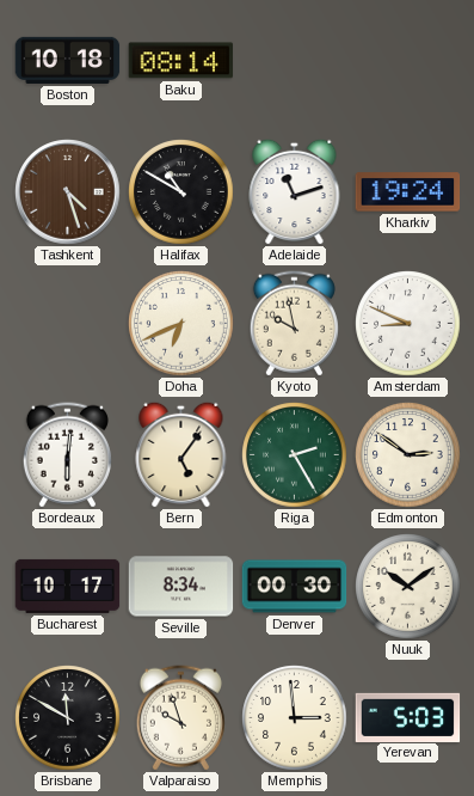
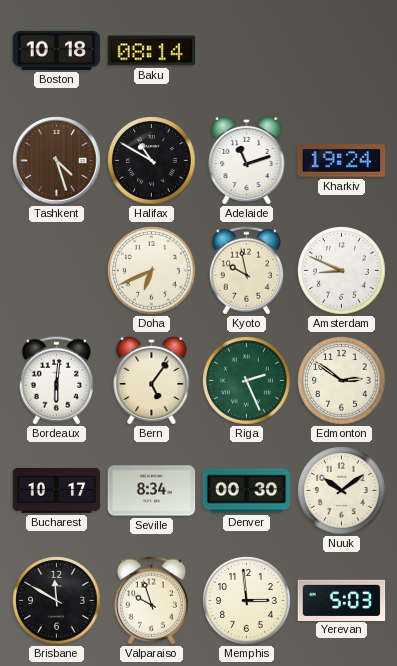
Riga: 2:25 -> 2:26 (247, 381)
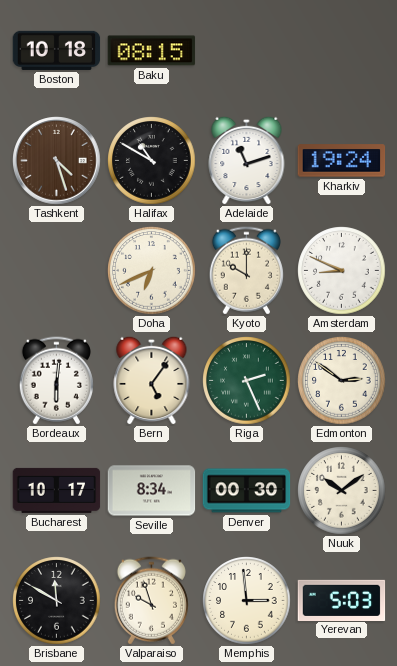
Baku: 08:14 -> 08:15 (152, 51)
Kyoto: 9:58 -> 10:00 (246, 271)
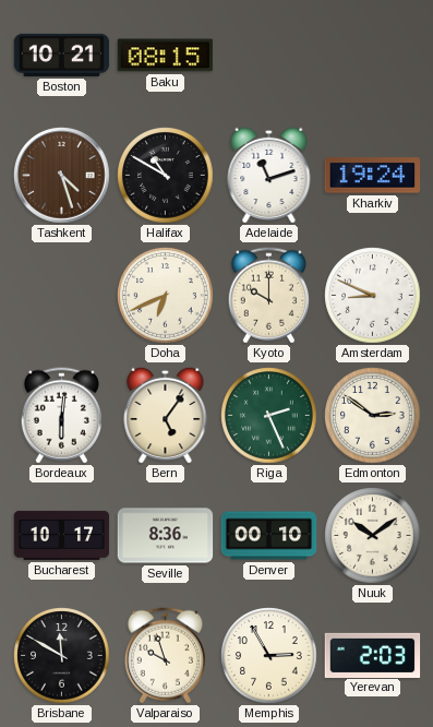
Boston: 10:18 -> 10:21 (62, 55)
Seville: 8:34 -> 8:36 (166, 536)
Denver: 00:30 -> 00:10 (269, 536)
Memphis: 2:59 -> 2:55 (269, 656)
Yerevan: 5:03 -> 2:03 (373, 655)
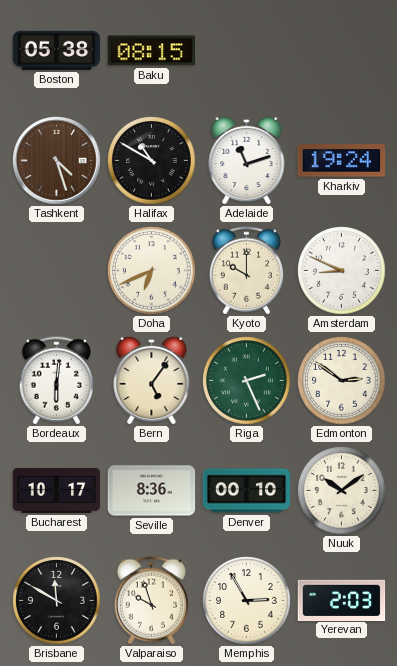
Boston: 10:21 -> 05:38 (57, 50)
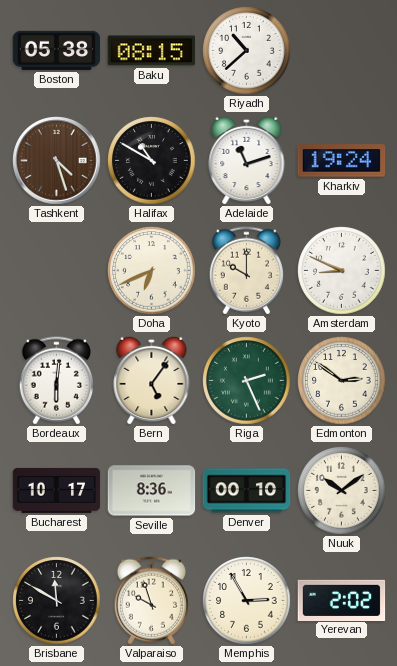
Riyadh: none -> 10:38 (247, 51)
Yerevan: 2:03 -> 2:02 (342, 600)
